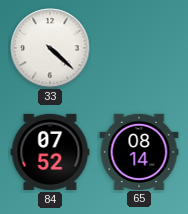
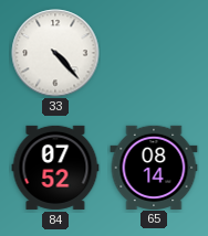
33: 4:22 -> 4:23 (55, 53)
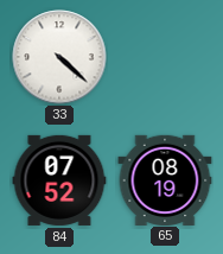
33: 4:23 -> 4:22 (59, 57)
65: 08:14 -> 08:19 (165, 179)
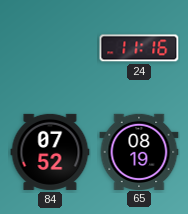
33: 4:22 -> none (59, 57)
24: none -> 11:16 (139, 48)
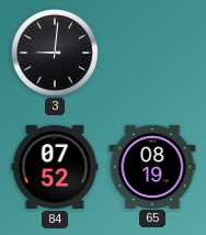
3: none -> 9:01 (55, 53)
24: 11:16 -> none (139, 48)
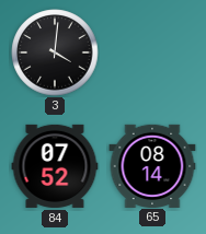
3: 9:01 -> 4:01 (55, 52)
65: 08:19 -> 08:14 (152, 165)
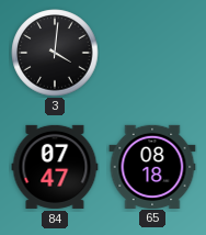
84: 07:52 -> 07:47 (55, 167)
65: 08:14 -> 08:18 (152, 166)
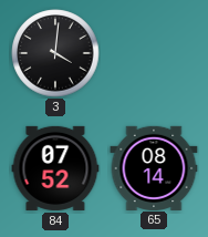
84: 07:47 -> 07:52 (55, 168)
65: 08:18 -> 08:14 (154, 167)
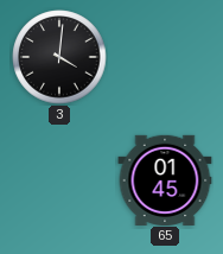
84: 07:52 -> none (55, 168)
65: 08:14 -> 01:45 (165, 179)
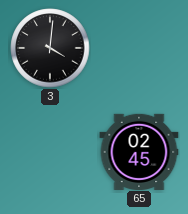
65: 01:45 -> 02:45 (139, 151)
